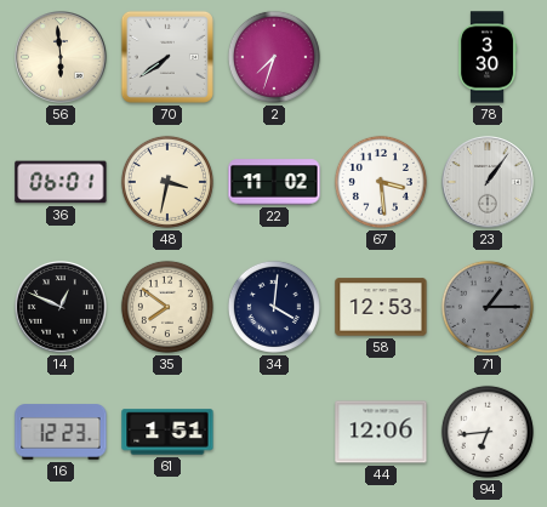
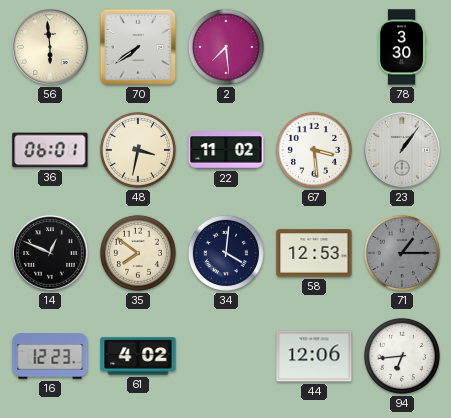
2: 7:33 -> 7:29 (226, 47)
61: 1:51 -> 4:02 (138, 356)
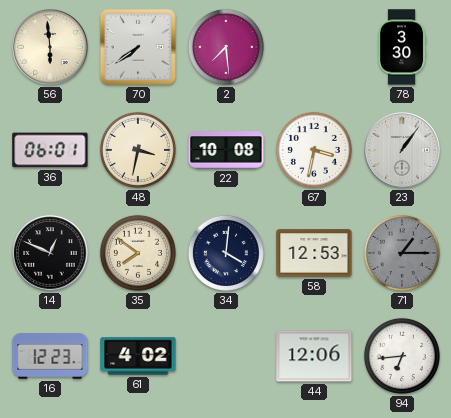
22: 11:02 -> 10:08 (226, 150)
67: 3:29 -> 3:32 (314, 150)
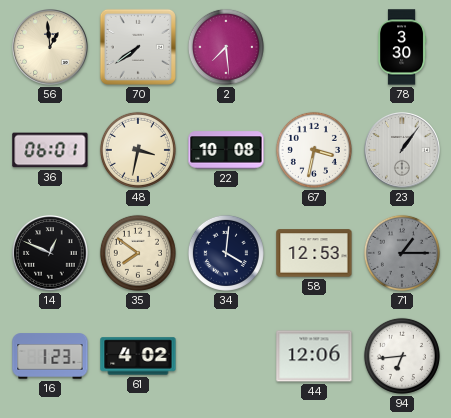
56: 5:59 -> 12:59 (50, 47)
16: 12:23 -> 1:23 (50, 356)
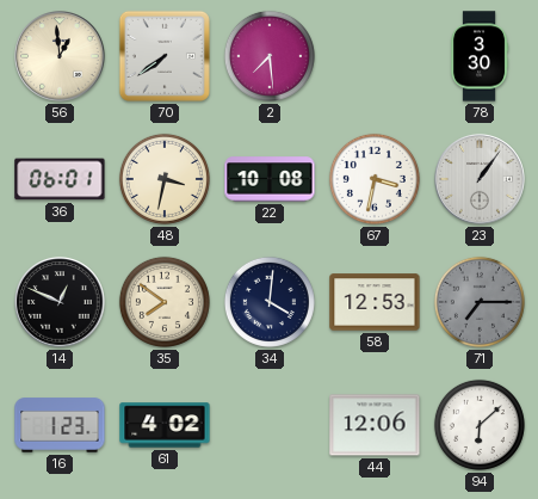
71: 1:15 -> 7:15 (480, 302)
94: 6:44 -> 6:08 (480, 425)
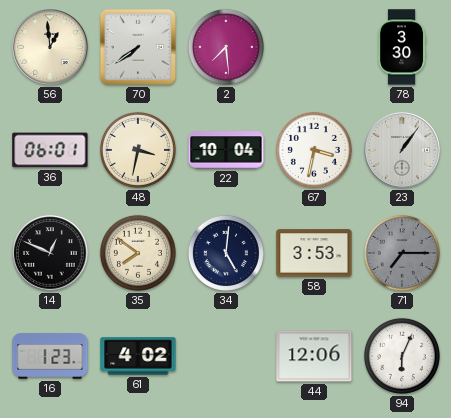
22: 10:08 -> 10:04 (226, 150)
34: 4:01 -> 5:01 (226, 253)
58: 12:53 -> 3:53 (314, 253)
94: 6:08 -> 6:04 (402, 356)
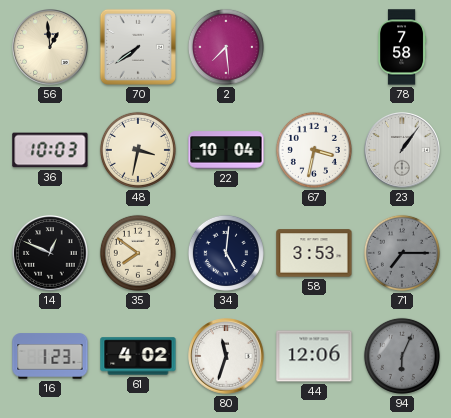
78: 3:30 -> 7:58 (403, 47)
36: 06:01 -> 10:03 (50, 150)
80: none -> 11:33 (226, 356)
94 dial: white -> grey (402, 356)
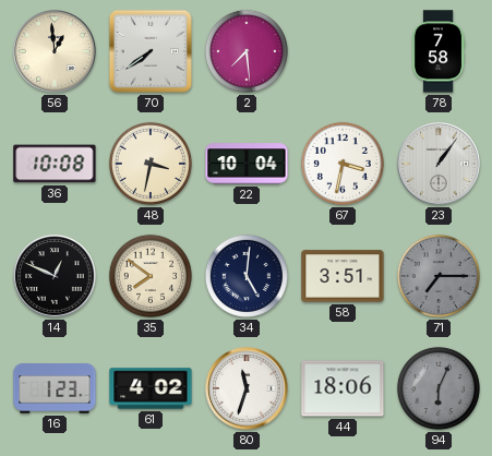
36: 10:03 -> 10:08 (55, 164)
58: 3:53 -> 3:51 (343, 276)
44: 12:06 -> 18:06 (343, 388)
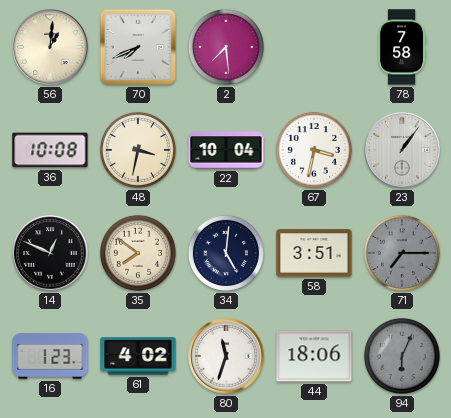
56: 12:59 -> 1:01 (50, 47)
70: 7:39 -> 7:41 (138, 47)
